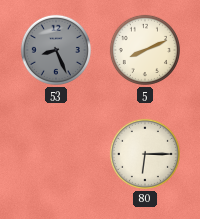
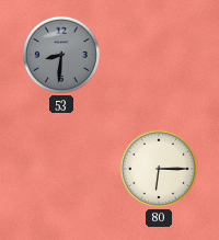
53: 8:26 -> 8:31 (61, 55)
5: 8:11 -> none (145, 50)
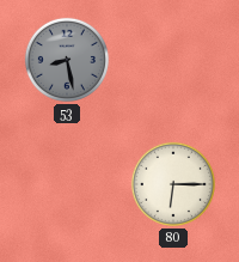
53: 8:31 -> 8:28 (67, 60)
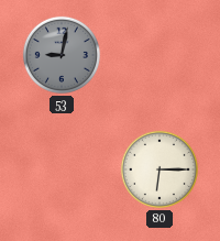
53: 8:28 -> 9:02 (62, 55)
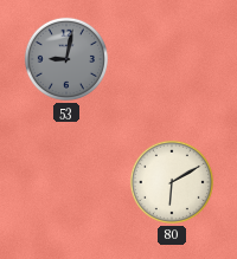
80: 6:15 -> 6:10 (172, 182)
